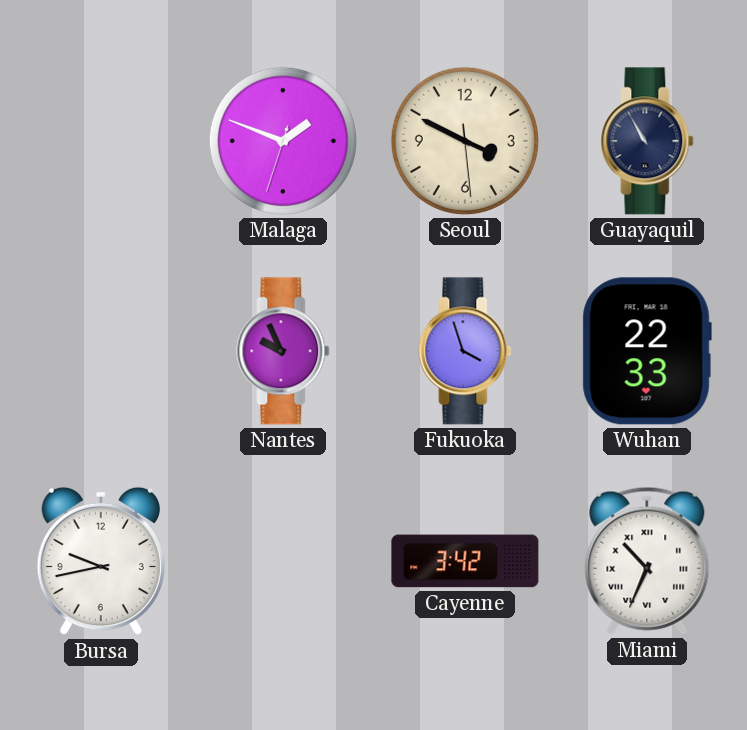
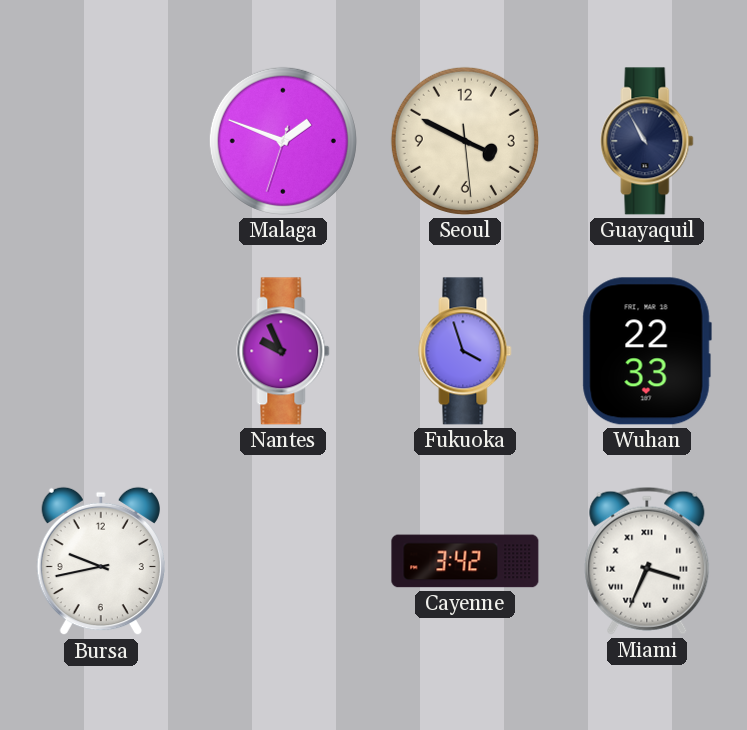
Miami: 10:34 -> 3:34 (647, 561)
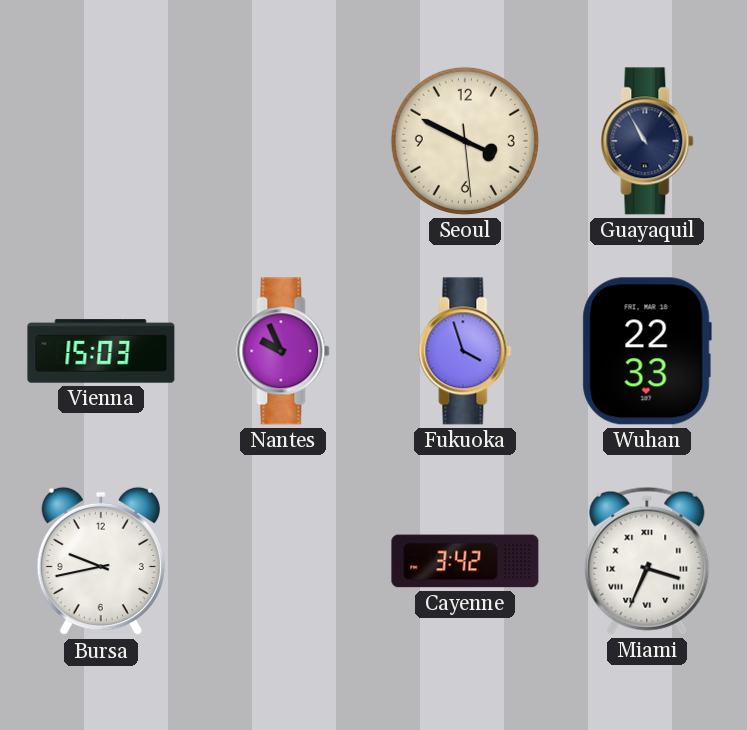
Malaga: 1:48 -> none (283, 141)
Vienna: none -> 15:03 (101, 351)
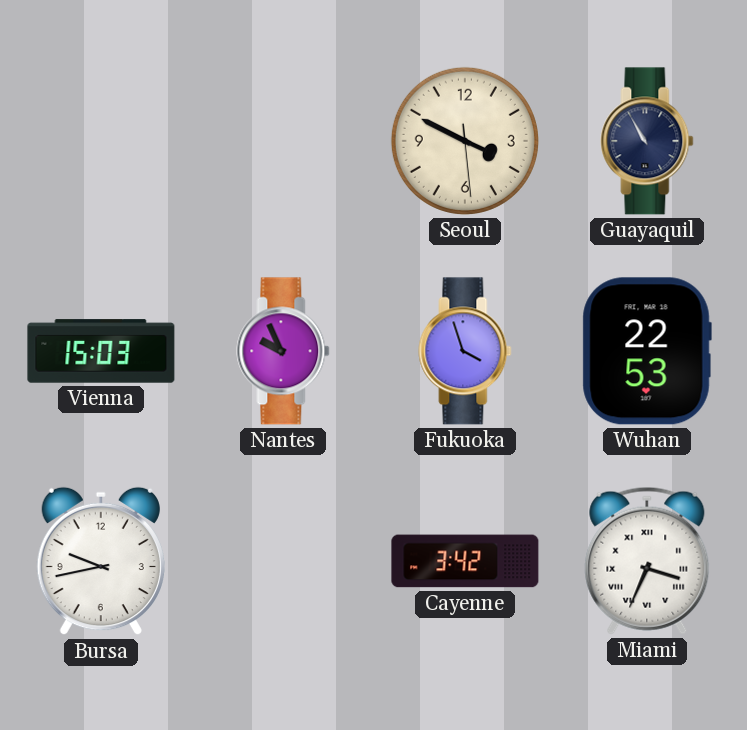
Wuhan: 22:33 -> 22:53 (647, 351)
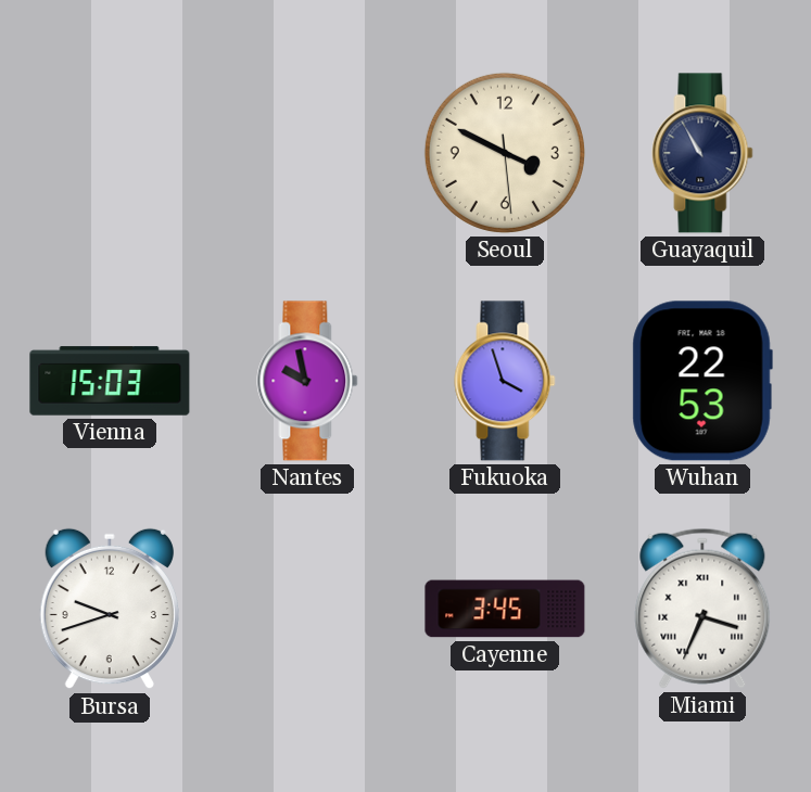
Nantes: 9:56 -> 9:58 (307, 381)
Bursa: 9:43 -> 9:42 (110, 609)
Cayenne: 3:42 -> 3:45 (505, 609)
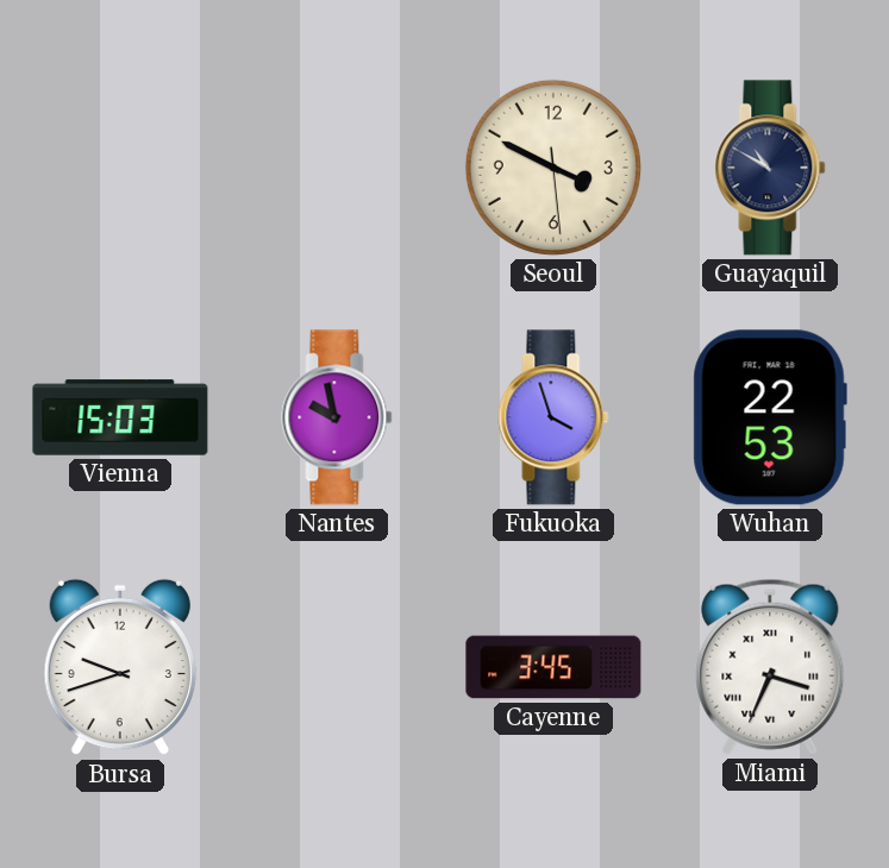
Guayaquil: 10:55 -> 10:50 (770, 168)
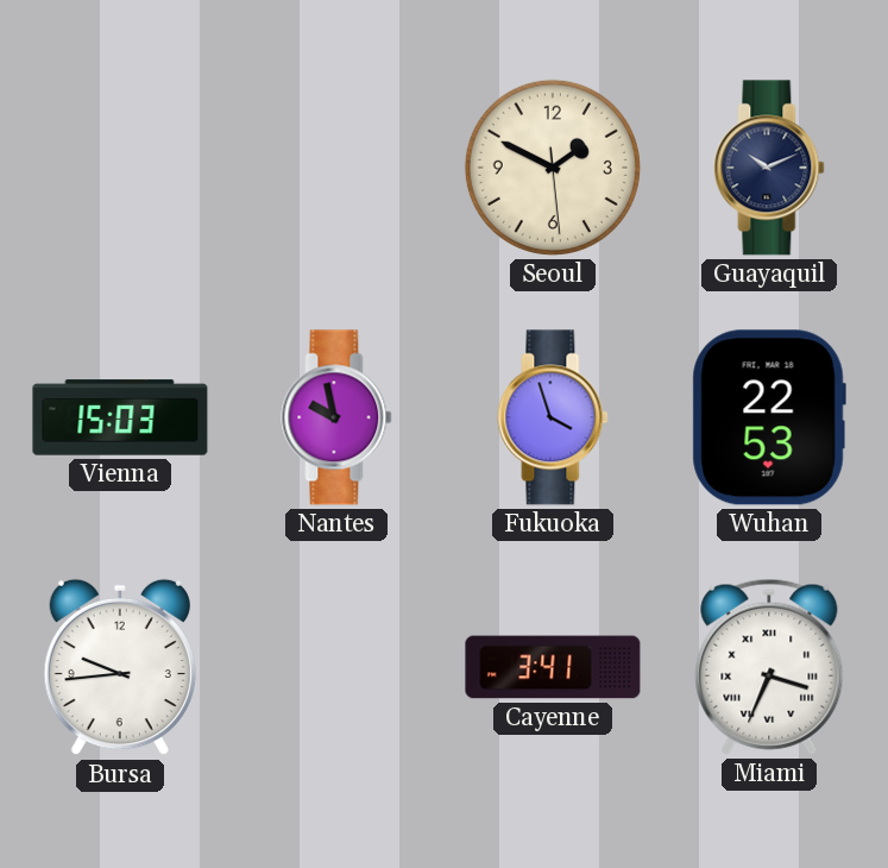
Seoul: 3:49 -> 1:49 (553, 168)
Guayaquil: 10:50 -> 10:11 (769, 168)
Bursa: 9:42 -> 9:44 (120, 667)
Cayenne: 3:45 -> 3:41 (553, 667)
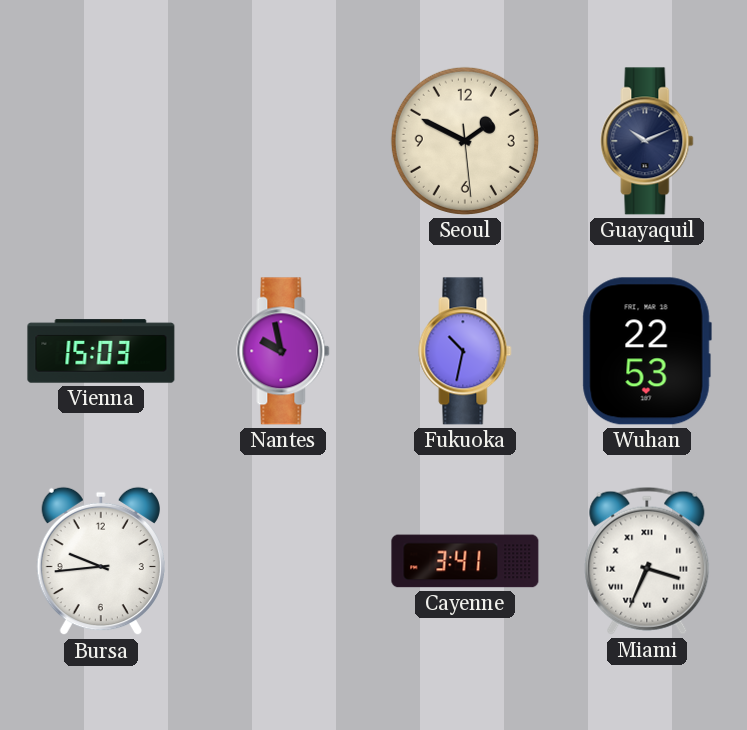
Fukuoka: 3:57 -> 10:32 (465, 351)
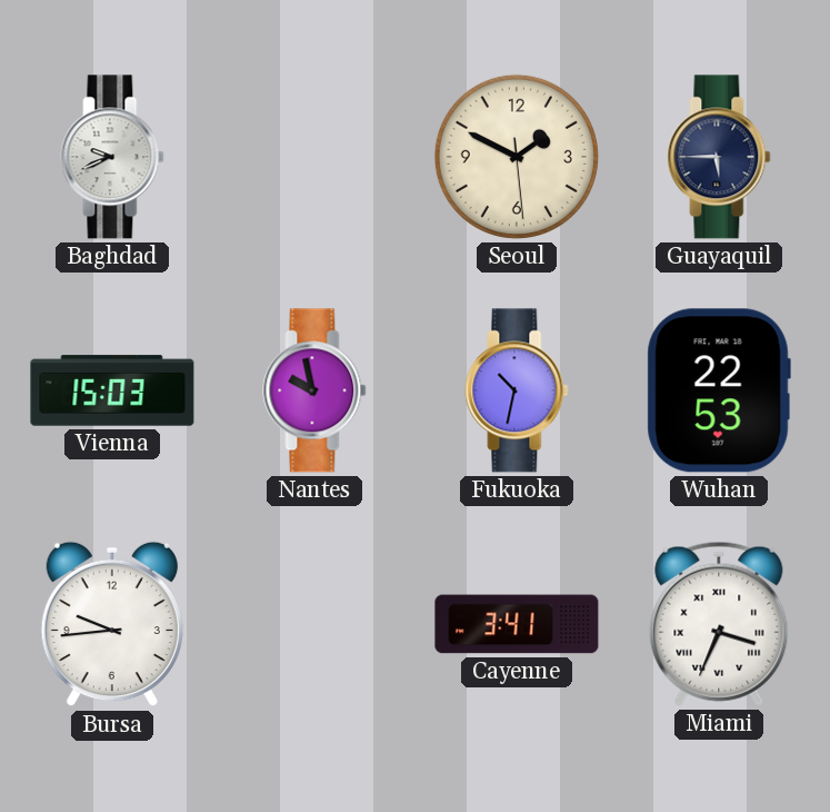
Baghdad: none -> 9:41 (112, 157)
Guayaquil: 10:11 -> 5:45 (719, 157)
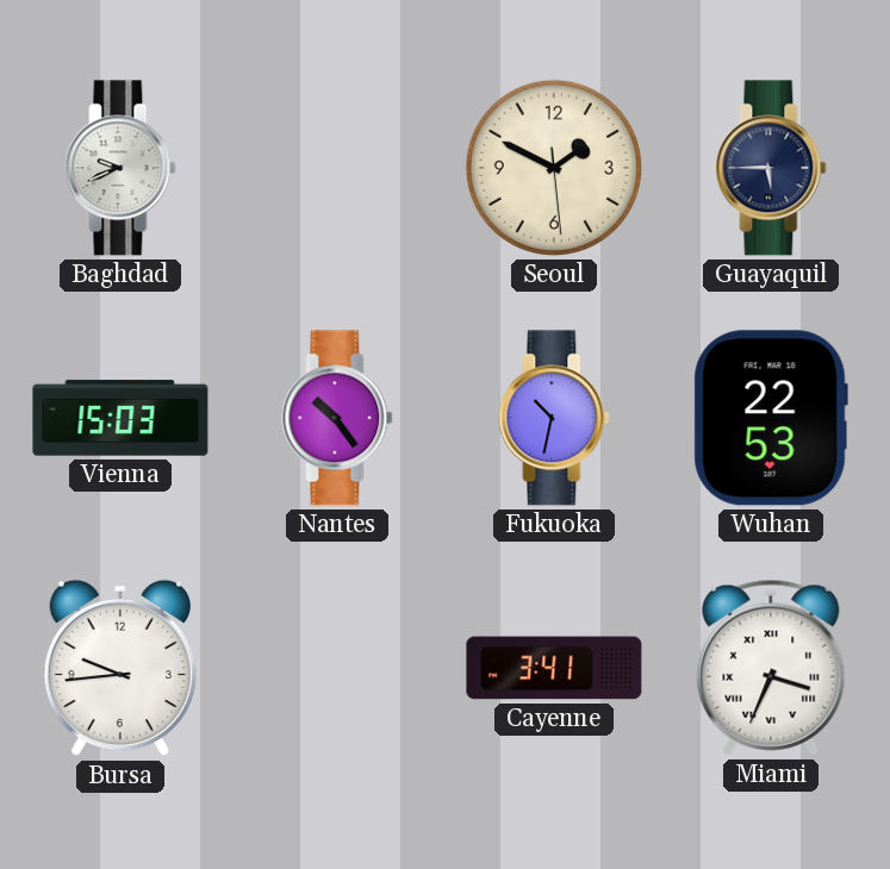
Nantes: 9:58 -> 10:24 (337, 418)
